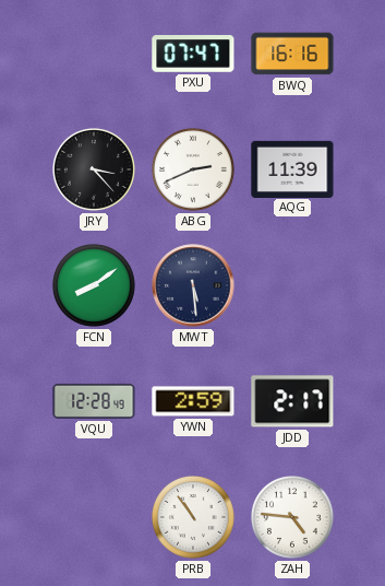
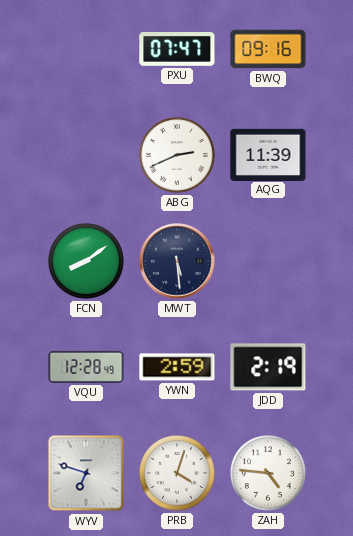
BWQ: 16:16 -> 09:16 (268, 49)
JRY: 3:23 -> none (95, 171)
JDD: 2:17 -> 2:19 (268, 367)
WYV: none -> 6:48 (86, 473)
PRB: 10:54 -> 4:03 (178, 474)
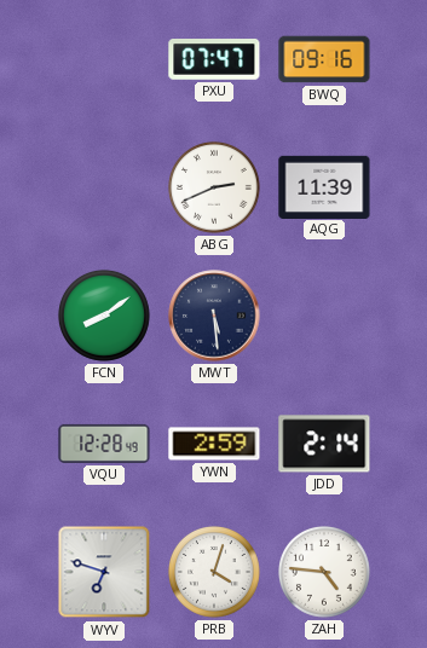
JDD: 2:19 -> 2:14 (324, 444)
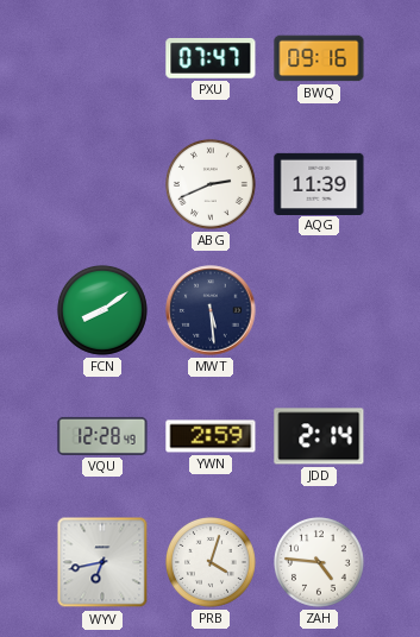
WYV: 6:48 -> 6:43 (102, 562)
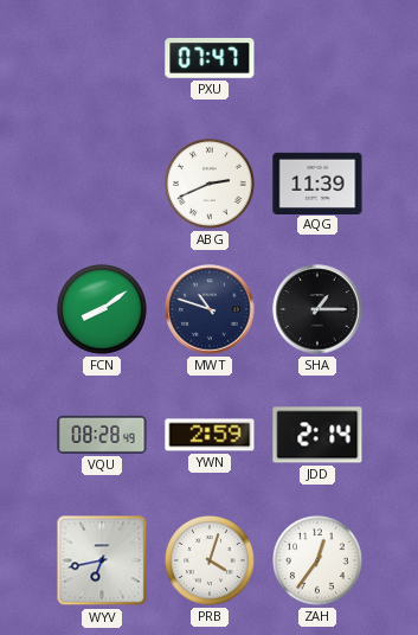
BWQ: 09:16 -> none (319, 58)
MWT: 5:29 -> 10:48 (210, 309)
SHA: none -> 1:15 (317, 309)
VQU: 12:28 -> 08:28 (102, 435)
ZAH: 4:46 -> 12:36 (319, 562)
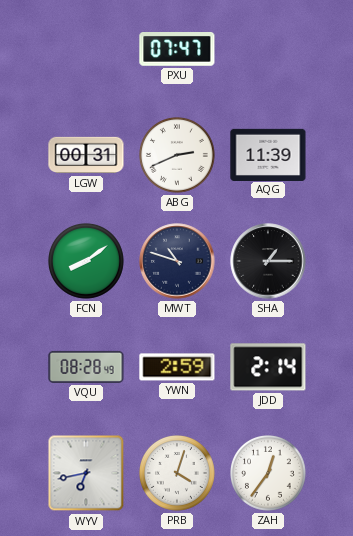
LGW: none -> 00:31 (86, 155)
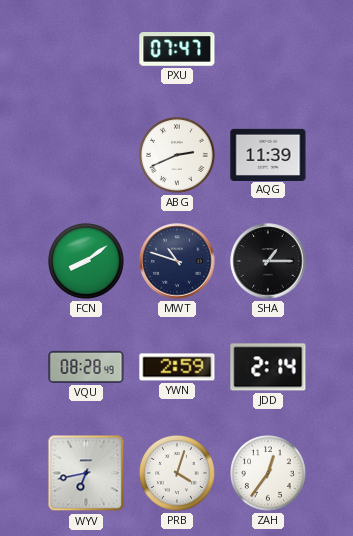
LGW: 00:31 -> none (86, 155)
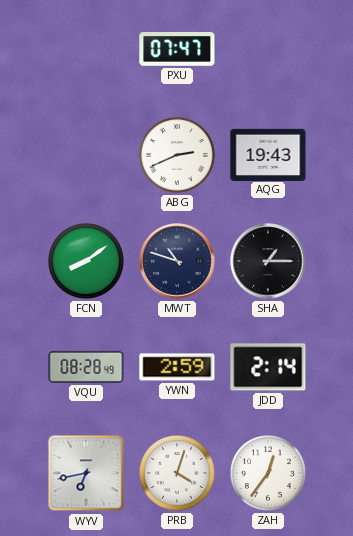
AQG: 11:39 -> 19:43 (268, 154)
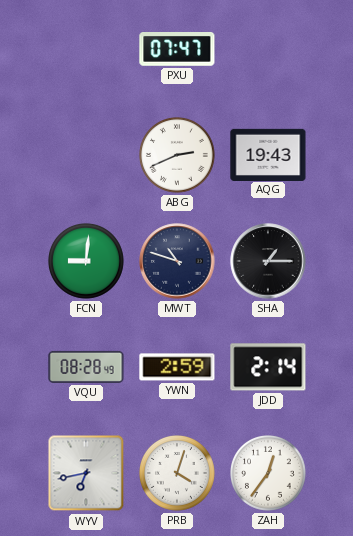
FCN: 8:09 -> 9:01 (87, 262)
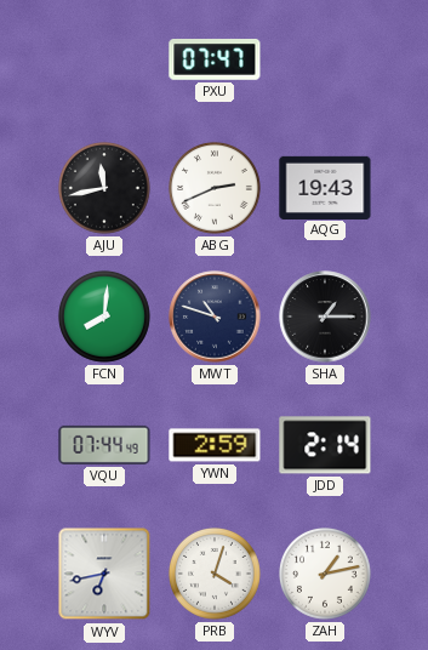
AJU: none -> 11:43 (105, 189)
FCN: 9:01 -> 8:01 (105, 318)
VQU: 08:28 -> 07:44 (104, 445)
ZAH: 12:36 -> 1:13 (326, 575)
